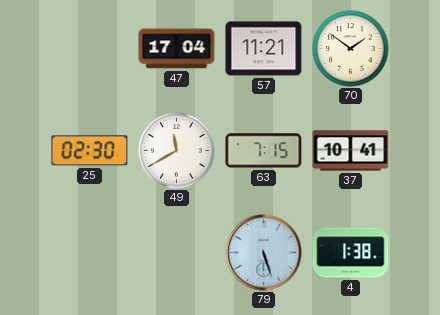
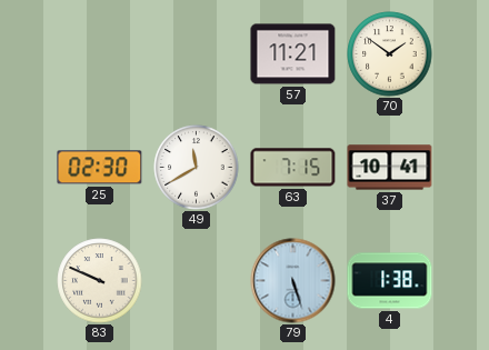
47: 17:04 -> none (177, 49)
83: none -> 9:49 (100, 281)
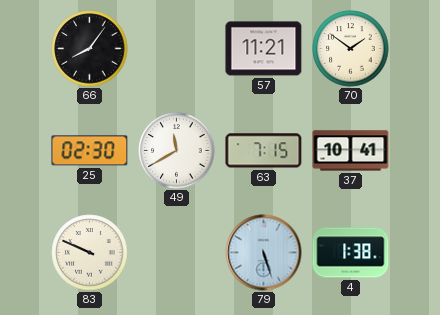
66: none -> 8:06 (90, 49)
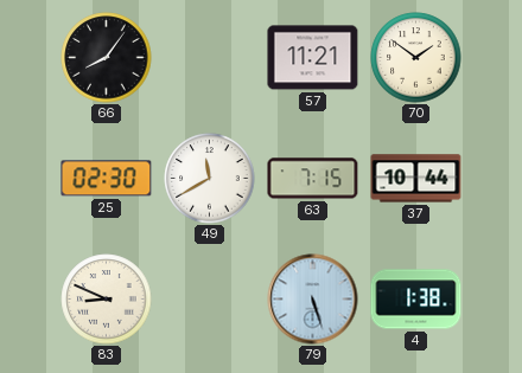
37: 10:41 -> 10:44 (416, 179)
83: 9:49 -> 8:49 (107, 300)
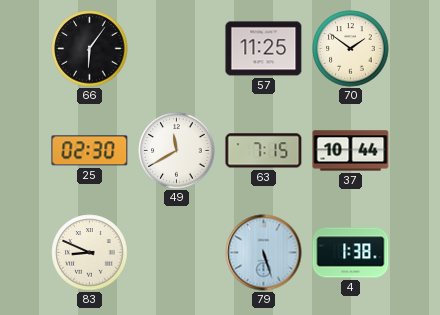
66: 8:06 -> 6:06 (90, 49)
57: 11:21 -> 11:25 (264, 49)
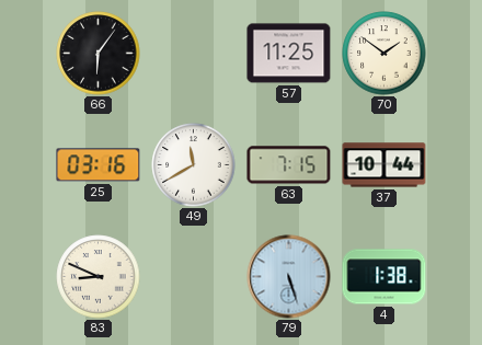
25: 02:30 -> 03:16 (99, 165)
